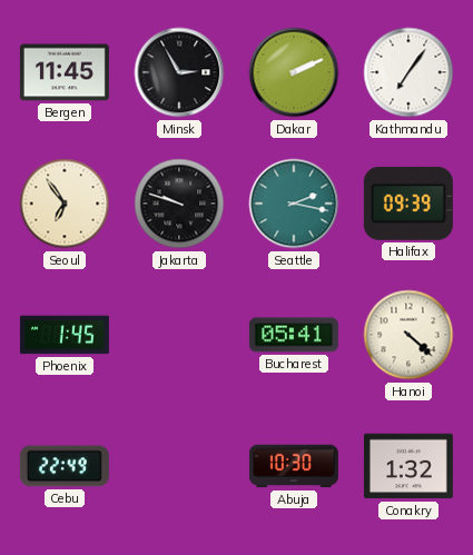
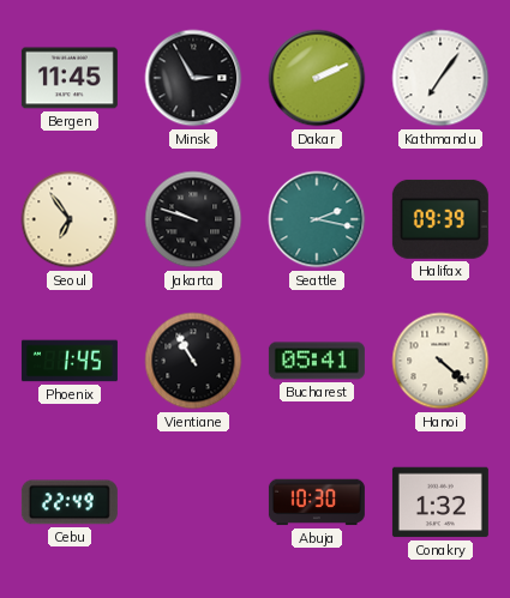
Vientiane: none -> 10:55 (193, 361)
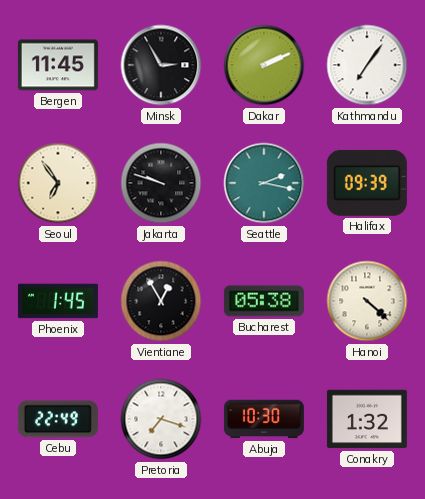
Vientiane: 10:55 -> 12:55 (161, 301)
Bucharest: 05:41 -> 05:38 (264, 301)
Pretoria: none -> 7:18 (161, 419)
